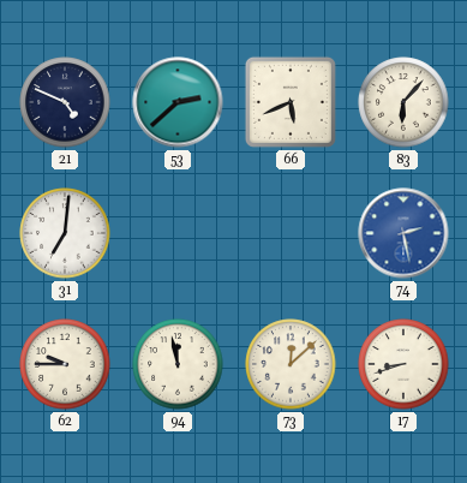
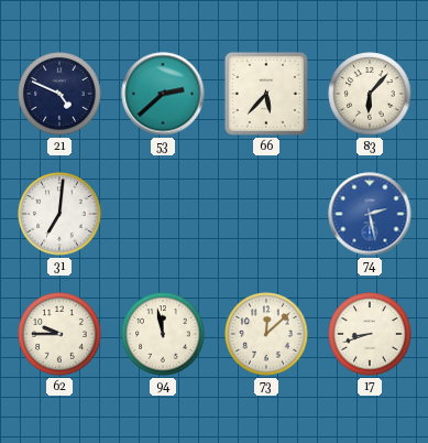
66: 5:41 -> 5:37 (266, 94)
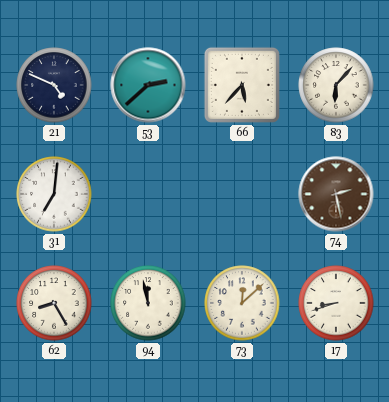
74 dial: blue -> brown (336, 194)
62: 9:45 -> 8:25 (54, 303)
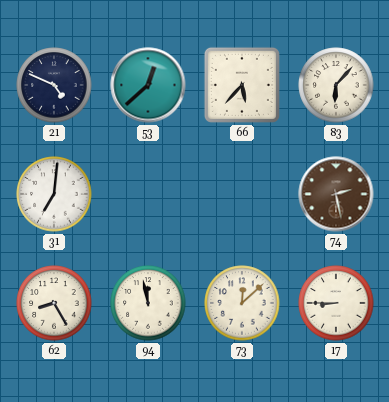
53: 2:38 -> 12:38 (148, 85)
17: 8:42 -> 8:45 (336, 303)
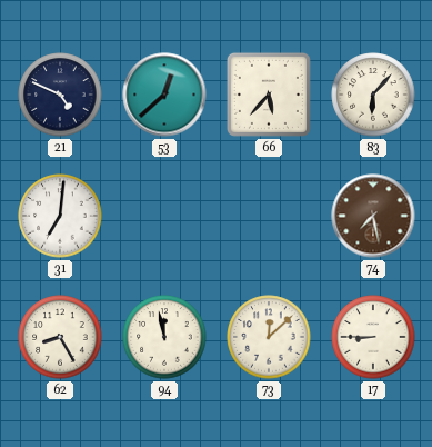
74: 2:28 -> 7:28 (373, 216)
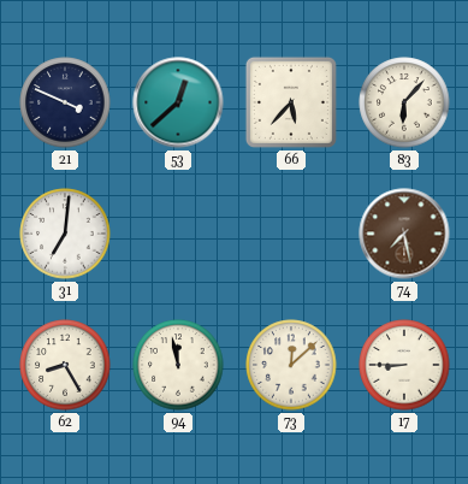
21: 4:49 -> 3:49 (65, 102)
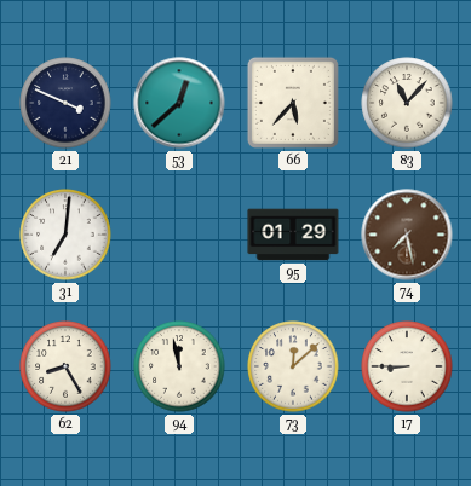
83: 6:07 -> 11:07 (407, 103)
95: none -> 01:29 (293, 235)
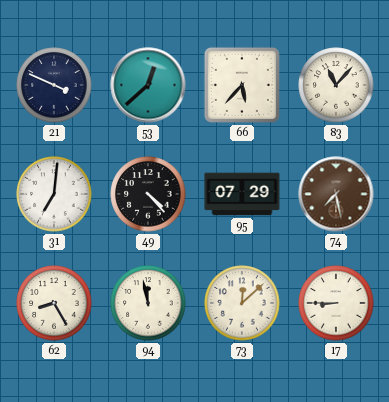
49: none -> 4:23 (148, 194)
95: 01:29 -> 07:29 (242, 194)
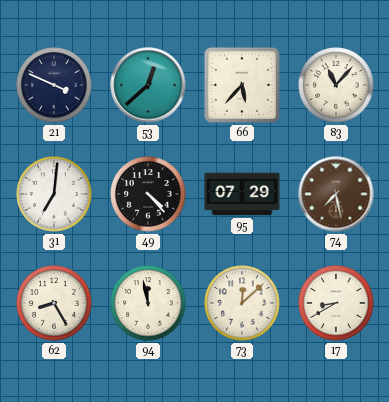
17: 8:45 -> 8:40 (336, 303)
